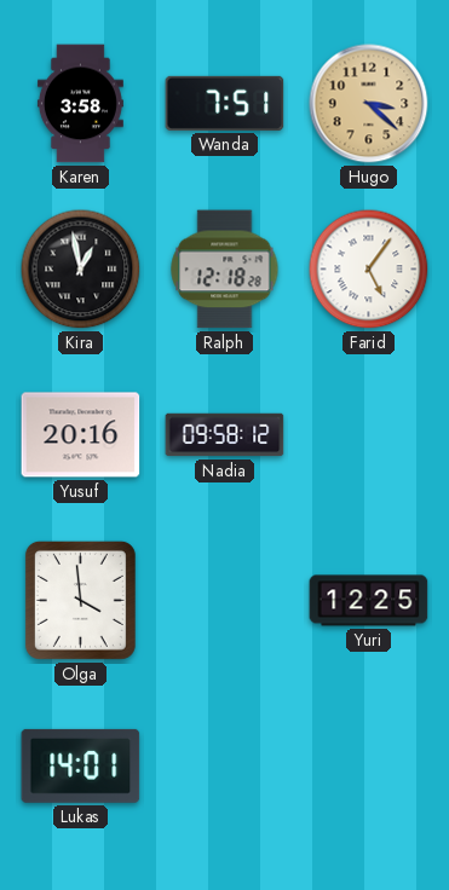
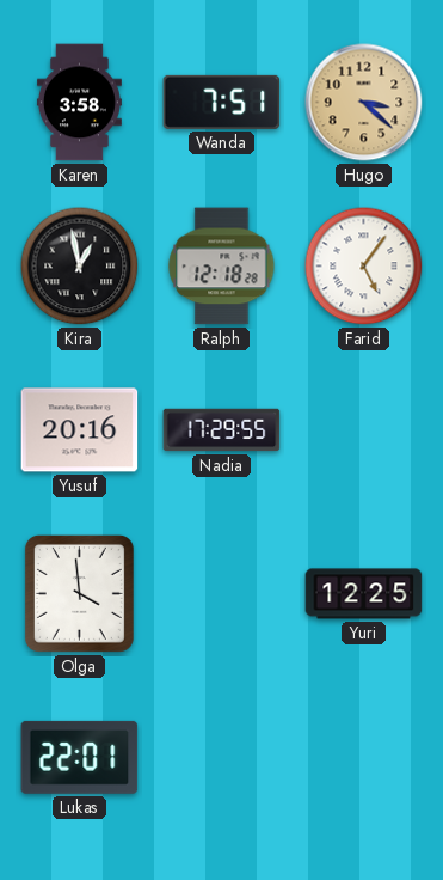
Nadia: 09:58 -> 17:29 (222, 430)
Lukas: 14:01 -> 22:01 (80, 757)
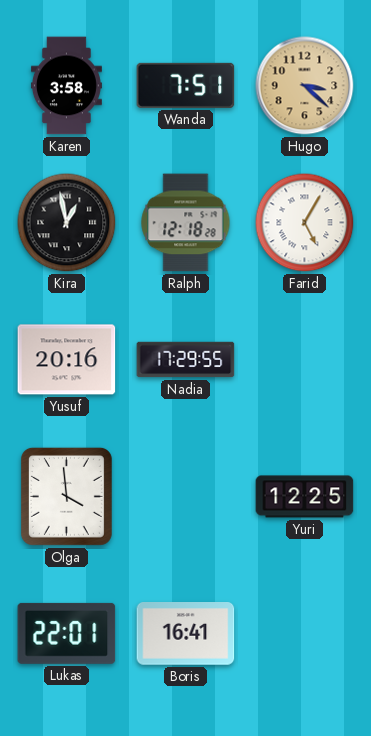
Farid: 5:06 -> 5:05 (305, 223)
Boris: none -> 16:41 (186, 634)
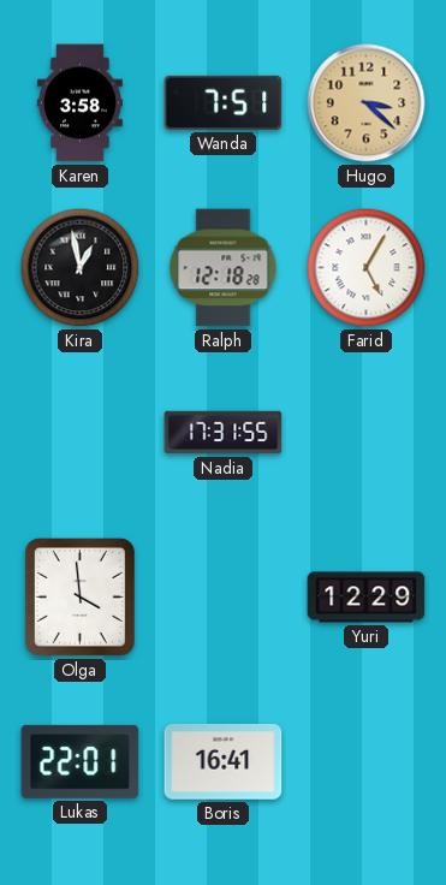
Yusuf: 20:16 -> none (67, 360)
Nadia: 17:29 -> 17:31 (224, 433)
Yuri: 12:25 -> 12:29 (367, 598)
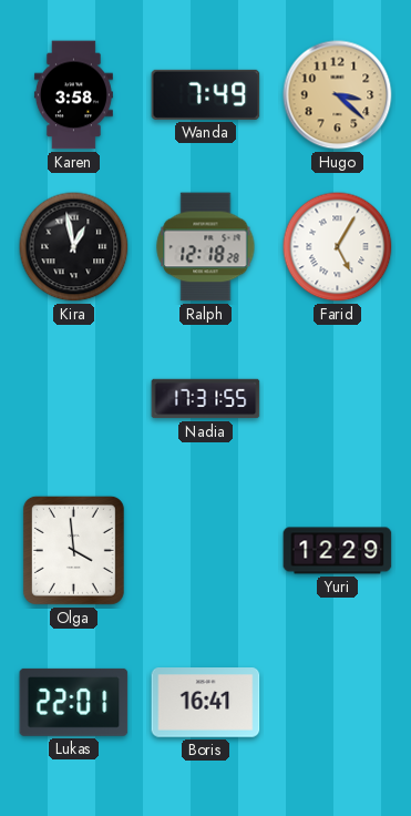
Wanda: 7:51 -> 7:49 (206, 94)
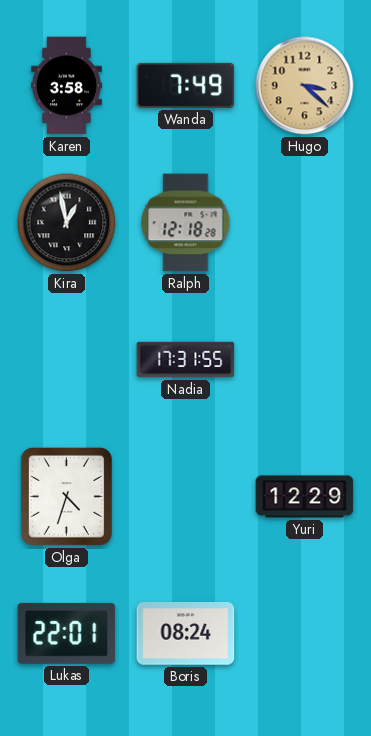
Farid: 5:05 -> none (338, 247)
Olga: 3:59 -> 4:33 (66, 496)
Boris: 16:41 -> 08:24 (186, 634)
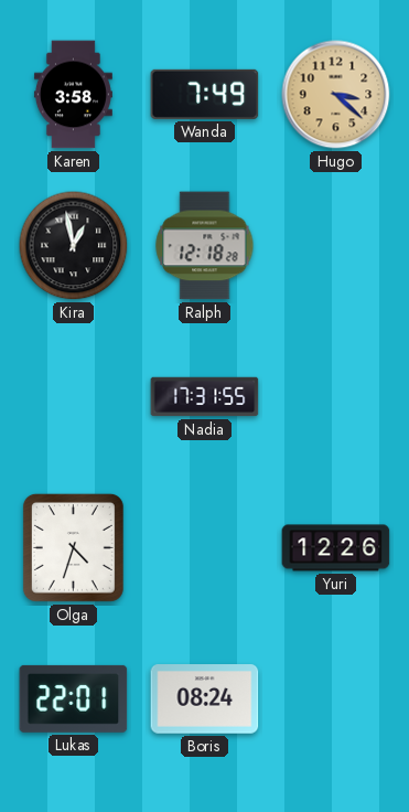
Yuri: 12:29 -> 12:26 (336, 548)
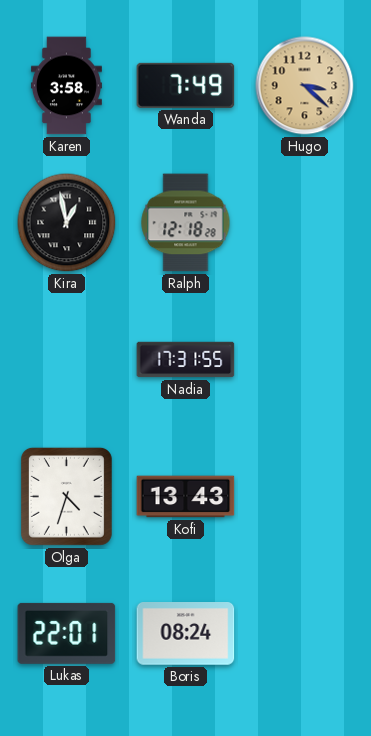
Kofi: none -> 13:43 (186, 497)
Yuri: 12:26 -> none (336, 548)
